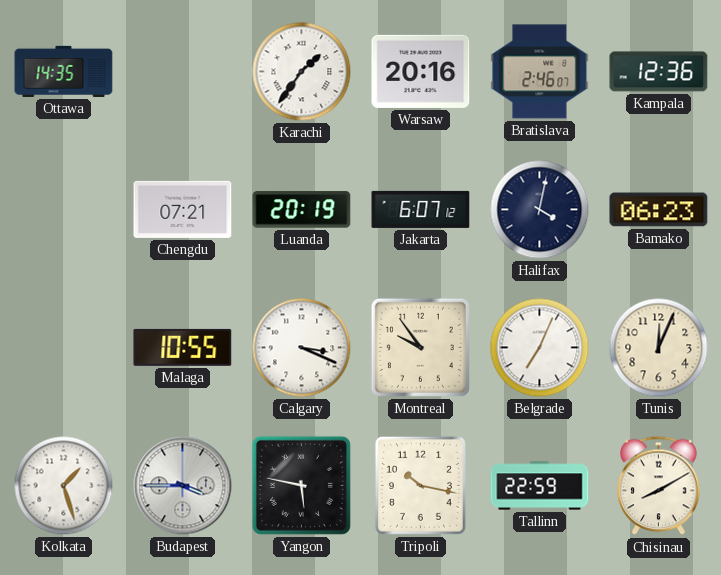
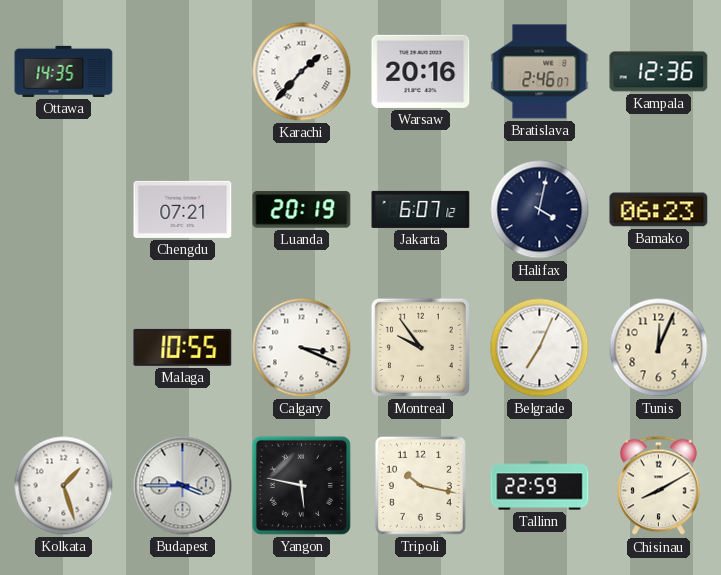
Karachi: 1:36 -> 1:37 (302, 72)
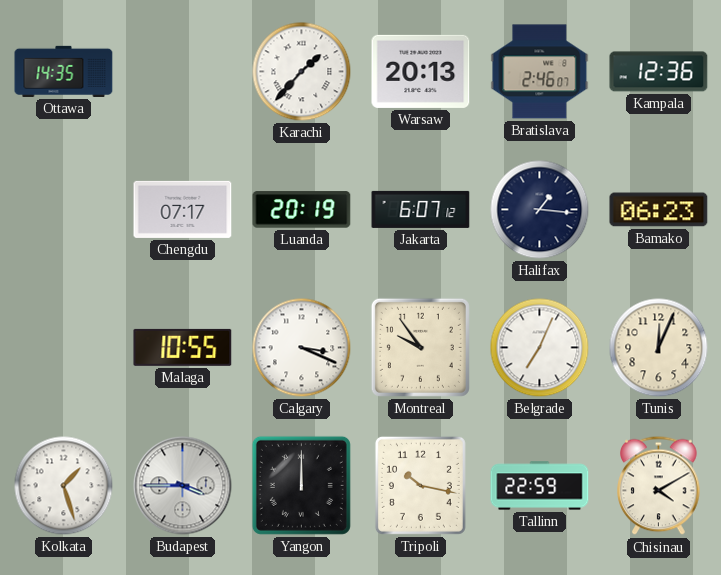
Warsaw: 20:16 -> 20:13 (421, 71)
Chengdu: 07:21 -> 07:17 (183, 209)
Halifax: 4:02 -> 1:16 (540, 210)
Yangon: 5:47 -> 12:00 (301, 485)
Chisinau: 8:10 -> 4:10 (659, 486)
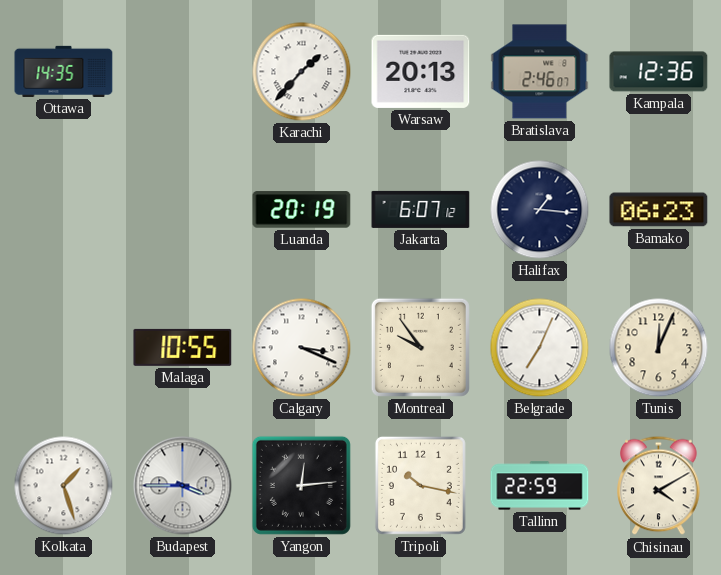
Chengdu: 07:17 -> none (183, 209)
Yangon: 12:00 -> 12:14 (301, 485)
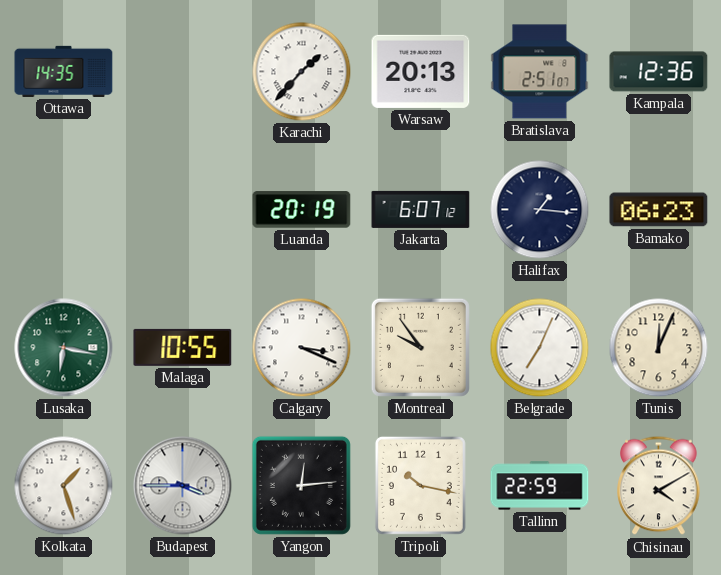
Bratislava: 2:46 -> 2:51 (540, 72)
Lusaka: none -> 6:17 (64, 348)
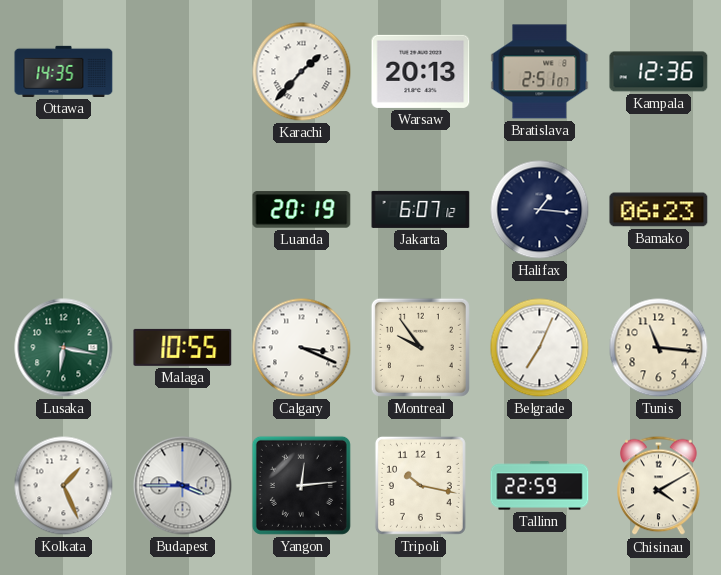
Tunis: 12:04 -> 11:16 (659, 348)
Kolkata: 1:27 -> 1:26 (64, 486)
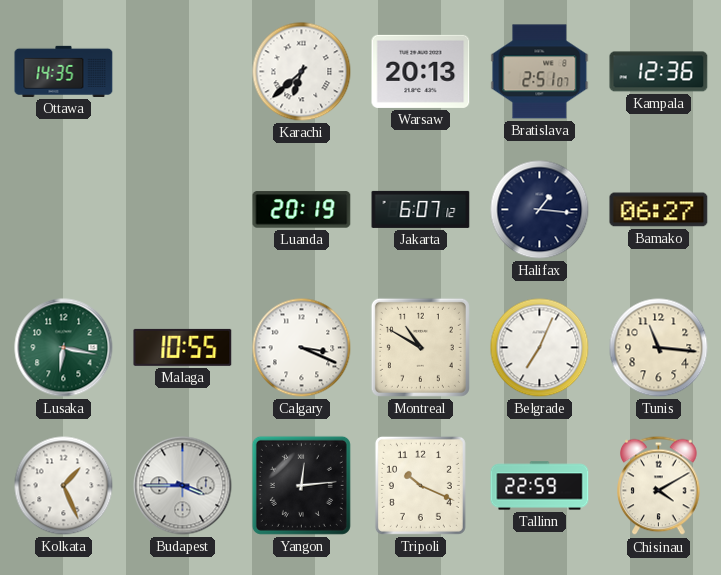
Karachi: 1:37 -> 6:38 (302, 72)
Bamako: 06:23 -> 06:27 (659, 210)
Montreal: 9:54 -> 10:50 (420, 347)
Tripoli: 10:17 -> 10:19 (420, 485)
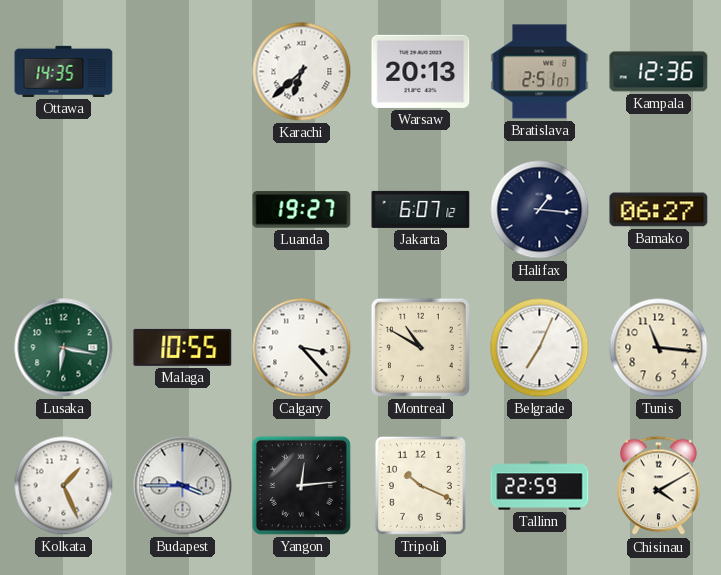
Luanda: 20:19 -> 19:27 (302, 210)
Calgary: 3:19 -> 3:23 (302, 348)
